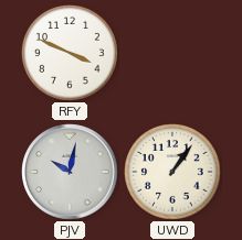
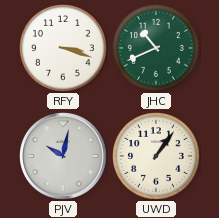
RFY: 3:49 -> 3:18 (64, 49)
JHC: none -> 10:41 (157, 49)
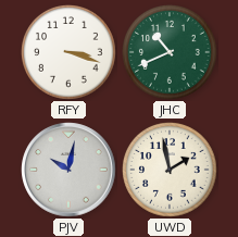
UWD: 1:06 -> 1:58 (171, 171)
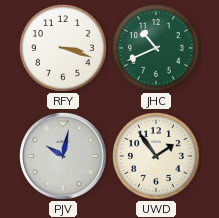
UWD: 1:58 -> 1:54 (157, 157)
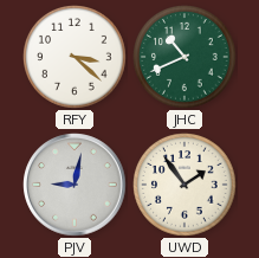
RFY: 3:18 -> 3:22 (76, 58)
PJV: 10:02 -> 9:02 (75, 185)
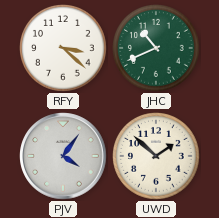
PJV: 9:02 -> 4:06 (63, 156)
UWD: 1:54 -> 1:52 (157, 157)
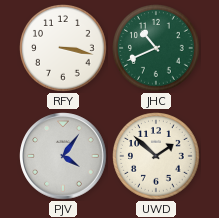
RFY: 3:22 -> 3:17 (64, 49)
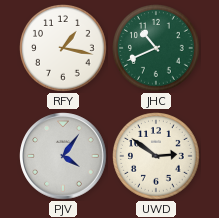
RFY: 3:17 -> 1:17 (64, 49)
UWD: 1:52 -> 2:51 (157, 157)
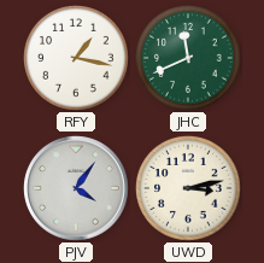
JHC: 10:41 -> 11:41 (189, 59)
UWD: 2:51 -> 3:13 (189, 189)
